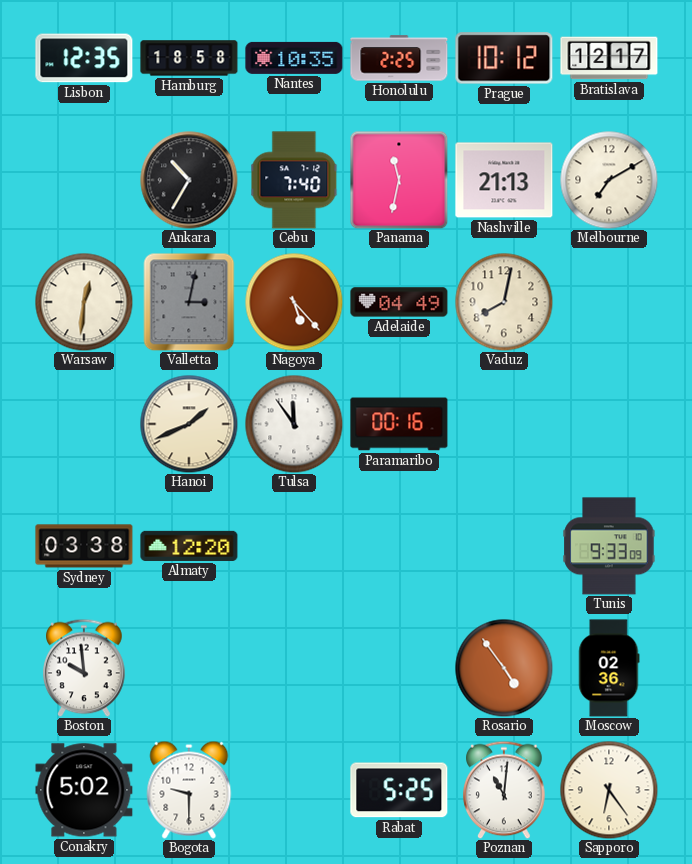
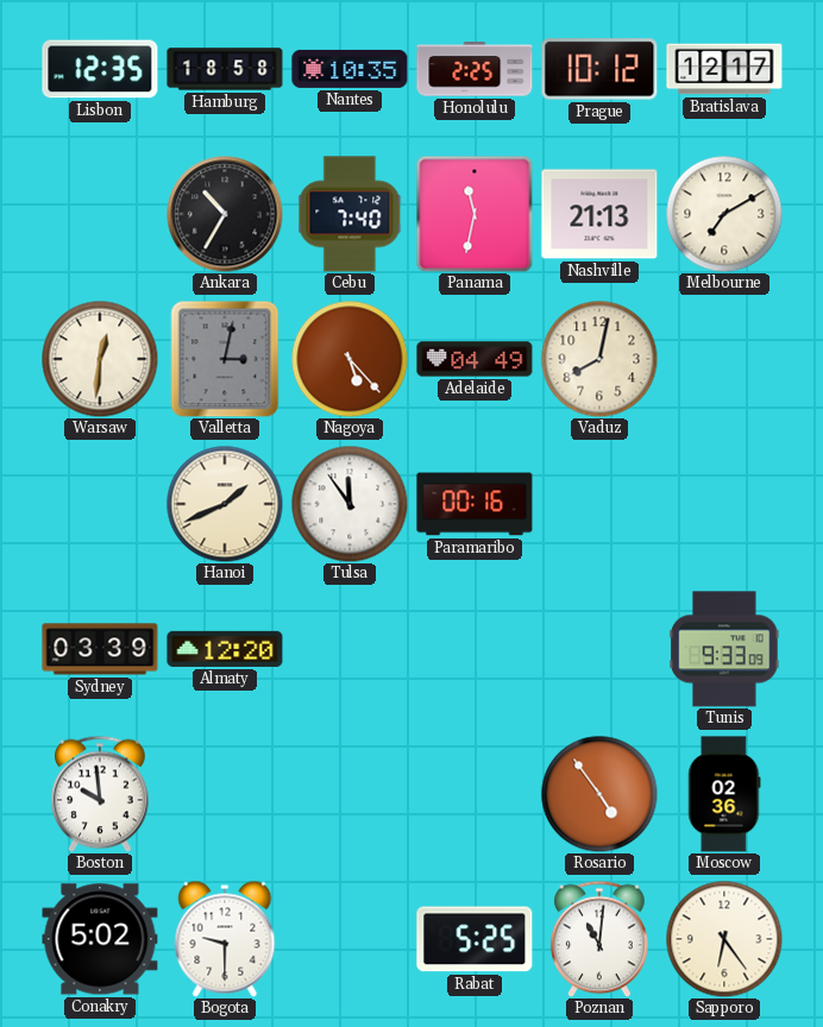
Sydney: 03:38 -> 03:39 (100, 649)
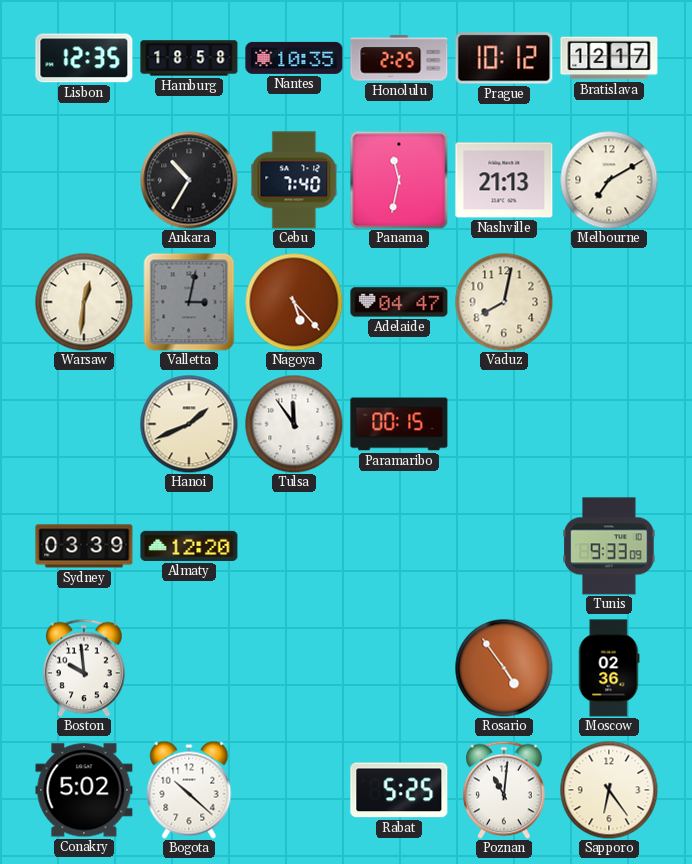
Adelaide: 04:49 -> 04:47 (399, 302)
Paramaribo: 00:16 -> 00:15 (399, 424)
Bogota: 9:30 -> 10:22 (189, 790)
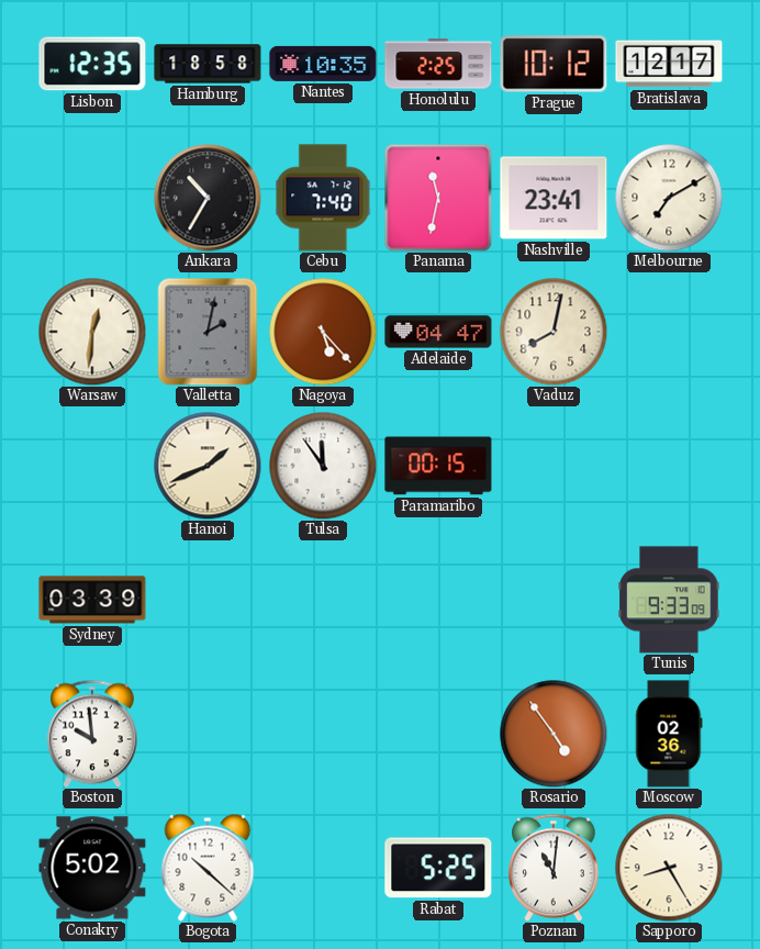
Nashville: 21:13 -> 23:41 (554, 198)
Valletta: 3:02 -> 2:02 (208, 332)
Almaty: 12:20 -> none (189, 546)
Sapporo: 6:24 -> 8:25 (669, 868)
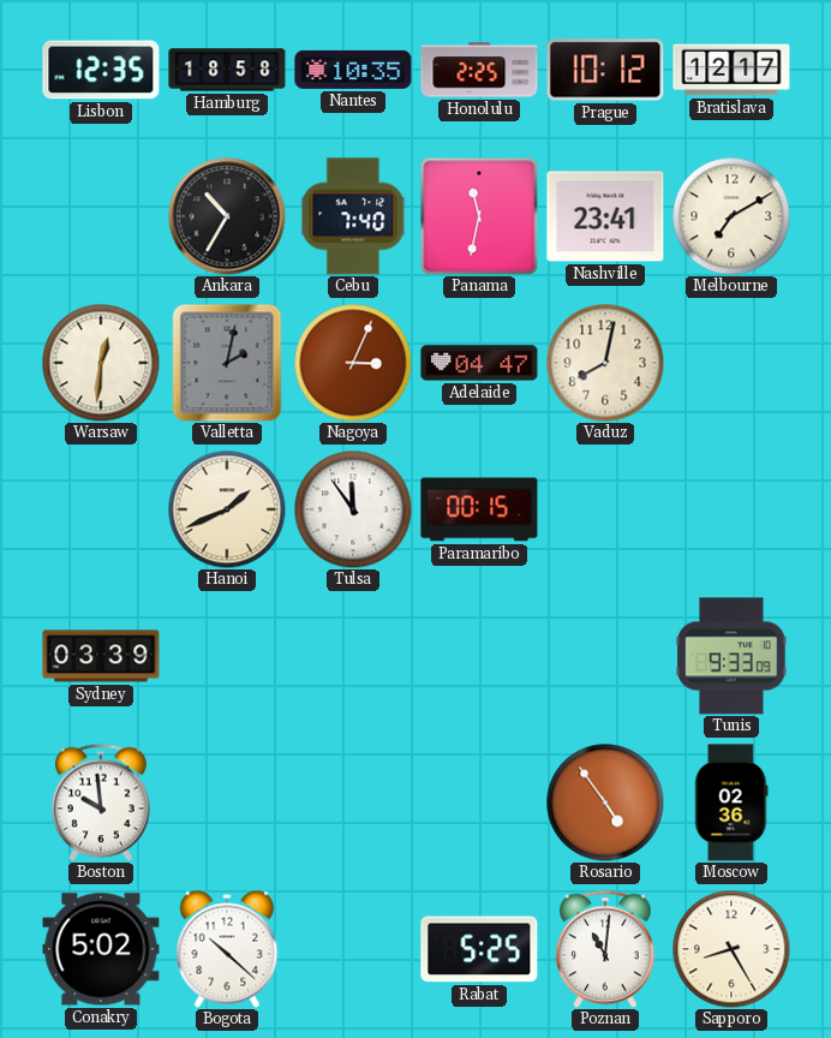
Nagoya: 5:23 -> 3:04 (353, 363)
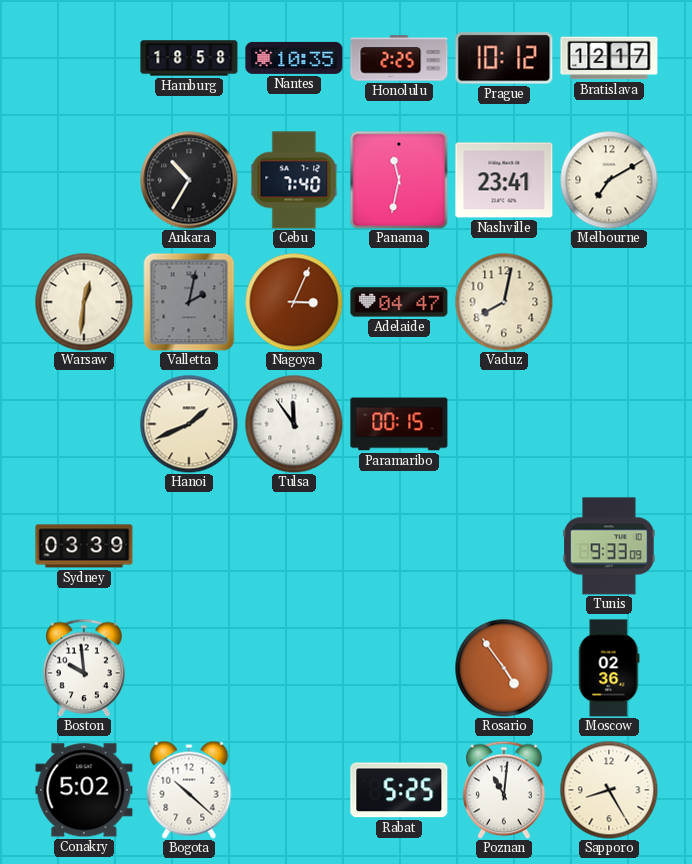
Lisbon: 12:35 -> none (101, 70)
